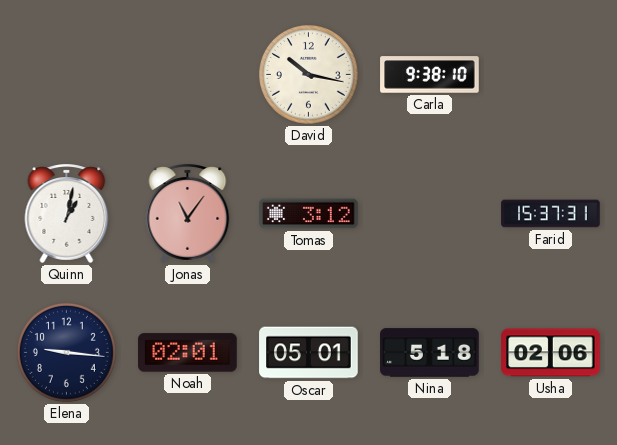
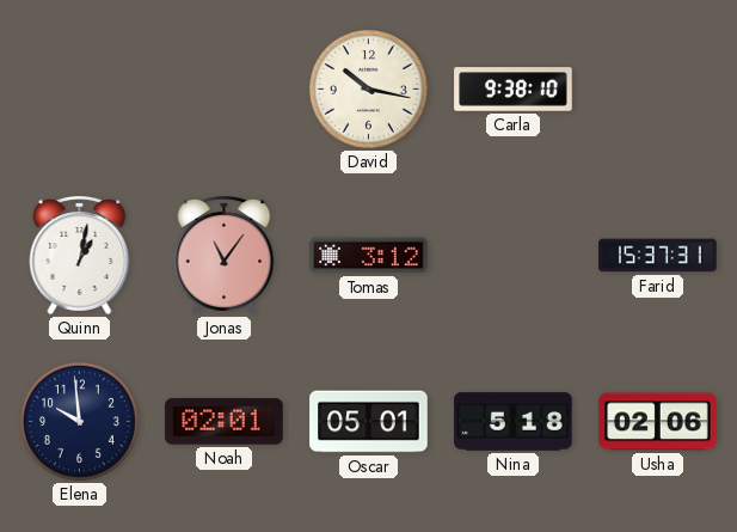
Elena: 9:16 -> 9:59 (79, 421)
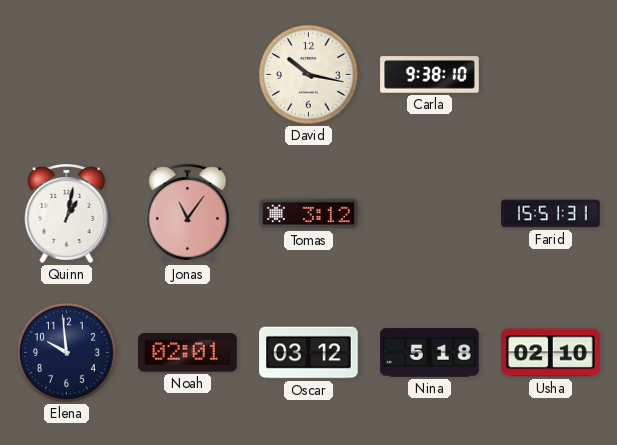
Farid: 15:37 -> 15:51 (551, 214)
Oscar: 05:01 -> 03:12 (309, 353)
Usha: 02:06 -> 02:10 (551, 353)
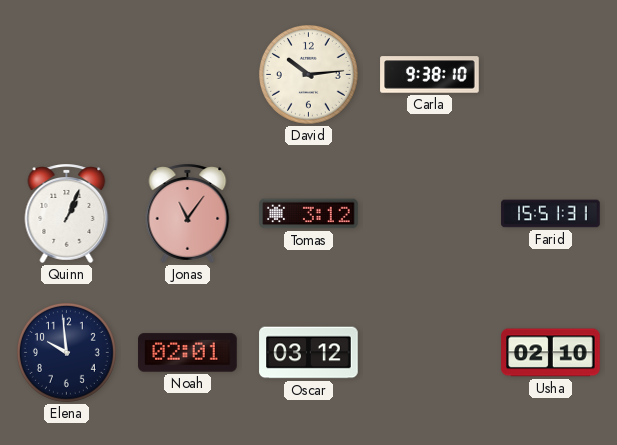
David: 10:17 -> 10:14 (308, 74)
Quinn: 1:02 -> 1:04 (67, 213)
Nina: 5:18 -> none (430, 353)
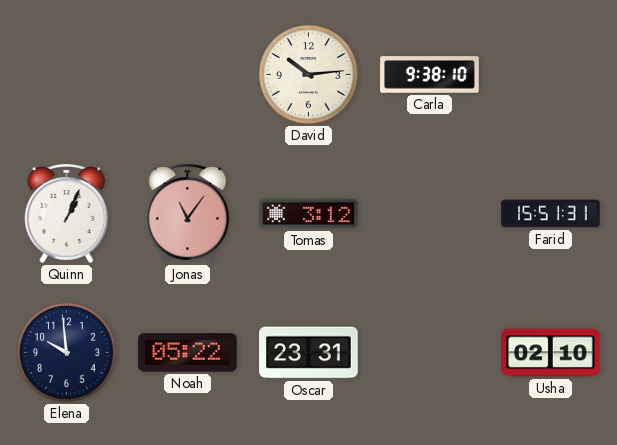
Noah: 02:01 -> 05:22 (188, 353)
Oscar: 03:12 -> 23:31 (309, 353)
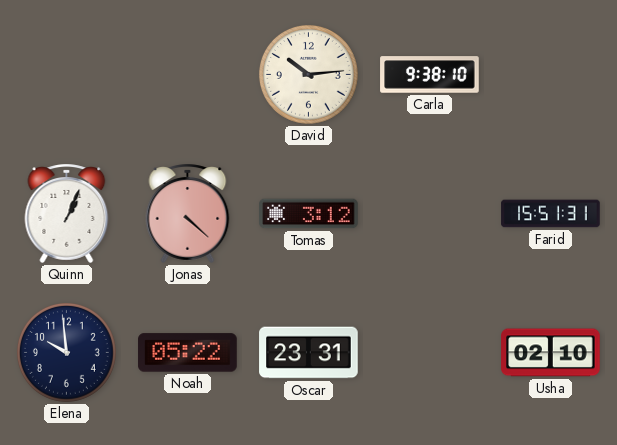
Jonas: 11:06 -> 4:22 (188, 213)
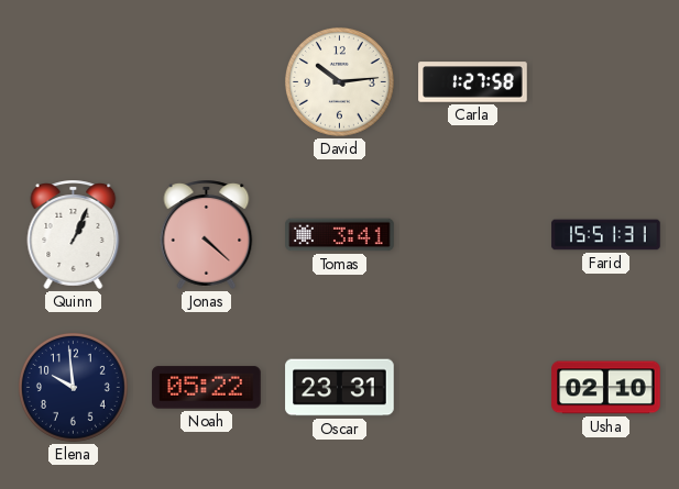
Carla: 9:38 -> 1:27 (473, 82)
Tomas: 3:12 -> 3:41 (340, 235)
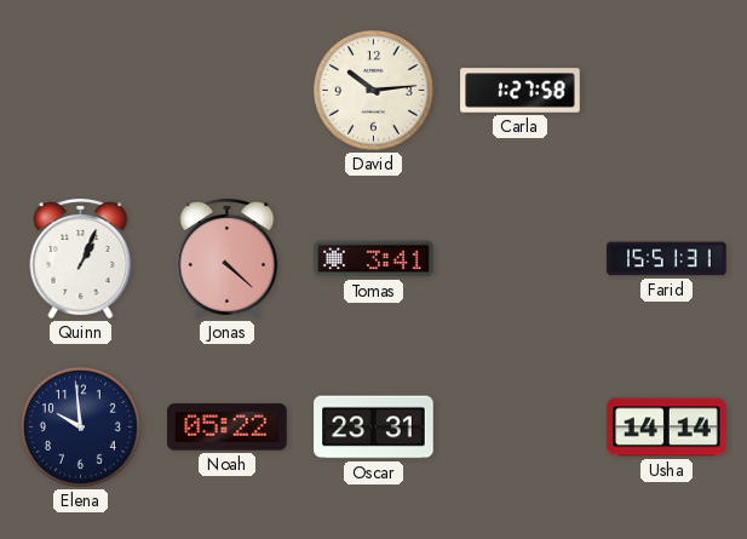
Usha: 02:10 -> 14:14 (667, 428)
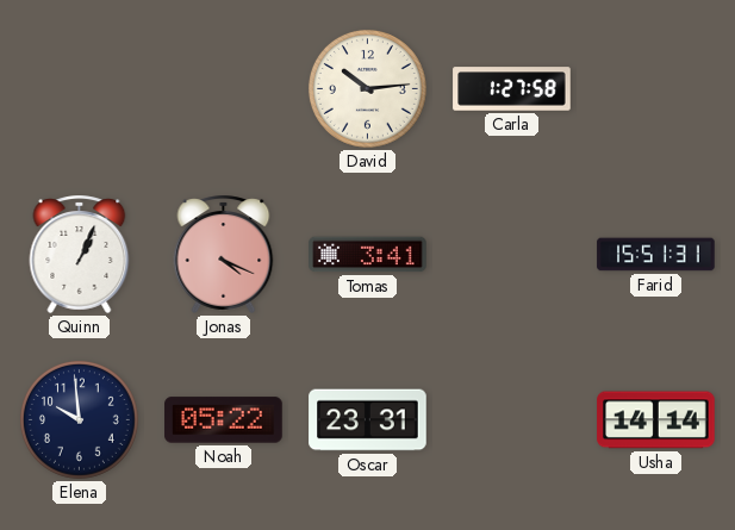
Jonas: 4:22 -> 4:19 (224, 254)
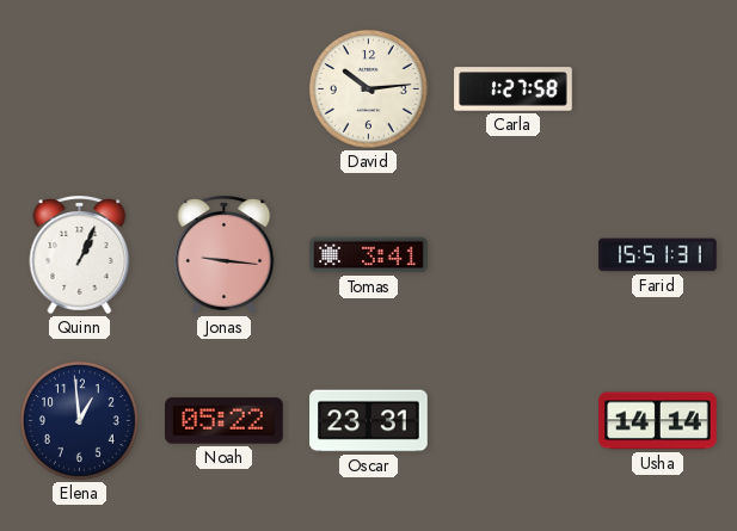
Jonas: 4:19 -> 9:16 (225, 254)
Elena: 9:59 -> 12:59 (79, 420)
